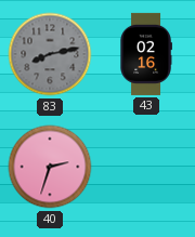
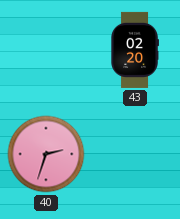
83: 8:13 -> none (50, 54)
43: 02:16 -> 02:20 (135, 50)
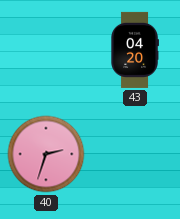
43: 02:20 -> 04:20 (135, 50)
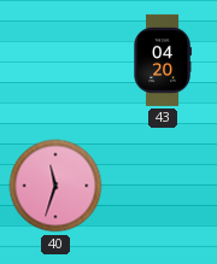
40: 2:33 -> 11:33 (55, 186)
